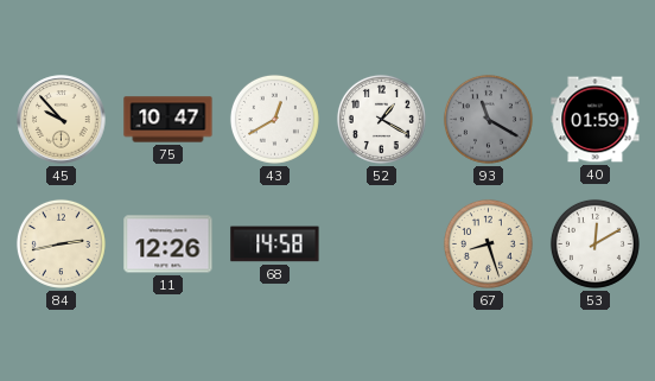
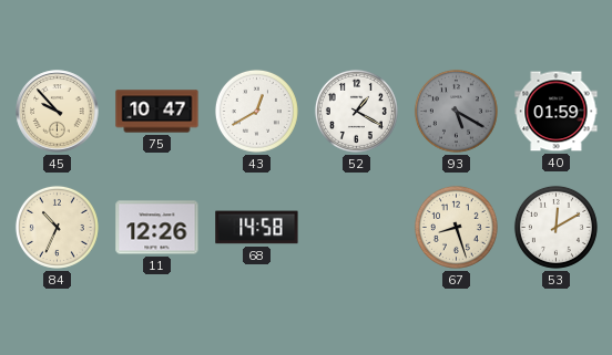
93: 11:20 -> 5:20 (456, 111)
84: 2:43 -> 10:34 (57, 227)
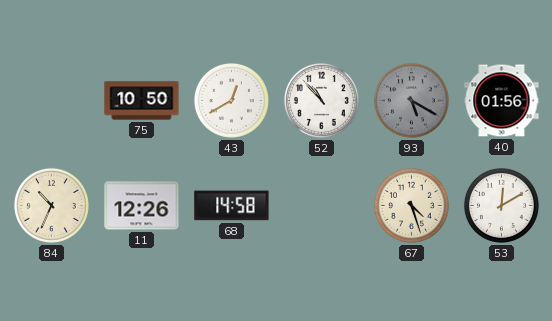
45: 9:53 -> none (58, 112)
75: 10:47 -> 10:50 (142, 101)
52: 1:20 -> 10:53 (321, 100)
40: 01:59 -> 01:56 (502, 101)
67: 8:27 -> 4:27 (411, 205)
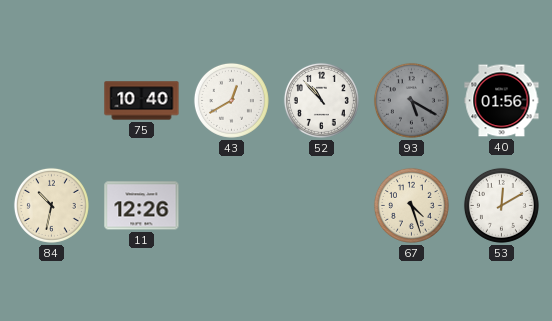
75: 10:50 -> 10:40 (142, 101)
84: 10:34 -> 10:32 (51, 205)
68: 14:58 -> none (232, 206)
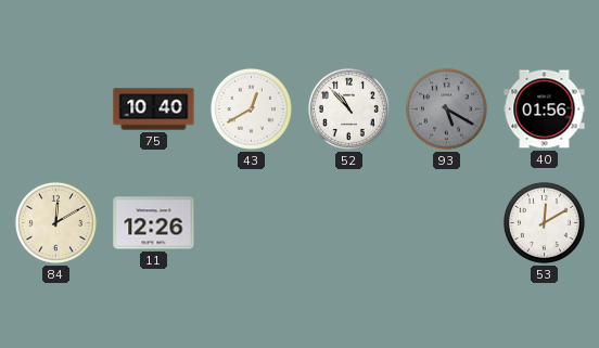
84: 10:32 -> 12:10 (55, 222)
67: 4:27 -> none (411, 205)
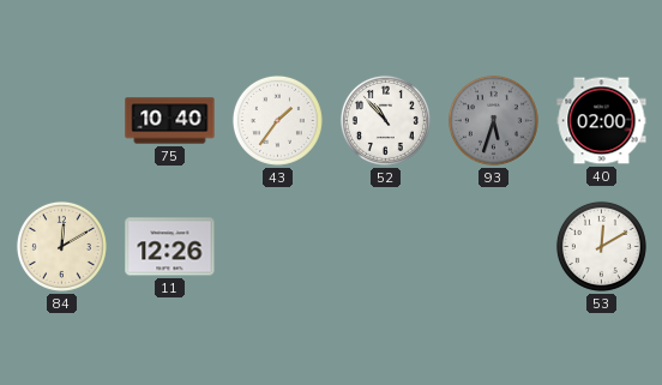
43: 12:40 -> 1:36 (277, 120)
93: 5:20 -> 5:33 (493, 120)
40: 01:56 -> 02:00 (602, 121)
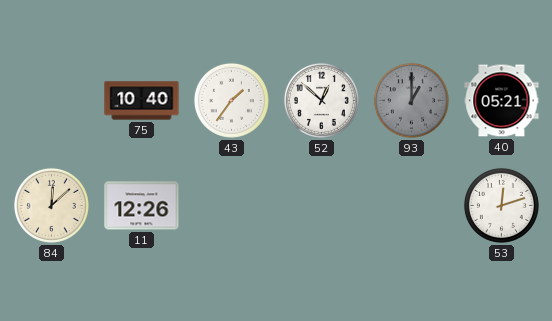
52: 10:53 -> 12:52 (321, 100)
93: 5:33 -> 1:00 (411, 100)
40: 02:00 -> 05:21 (502, 101)
84: 12:10 -> 12:08 (51, 205)
53: 12:10 -> 12:12 (501, 205)
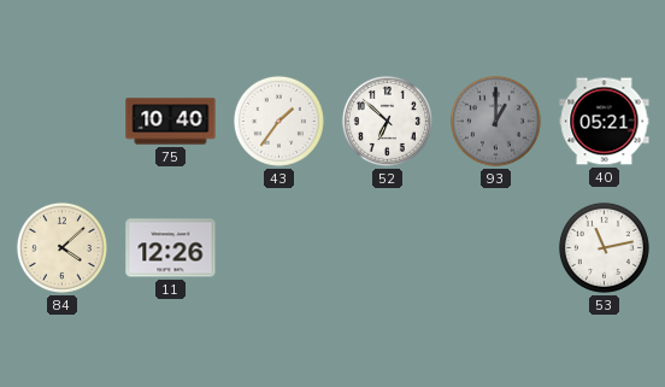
52: 12:52 -> 6:52 (387, 121)
84: 12:08 -> 4:08 (61, 247)
53: 12:12 -> 11:13 (604, 247)
